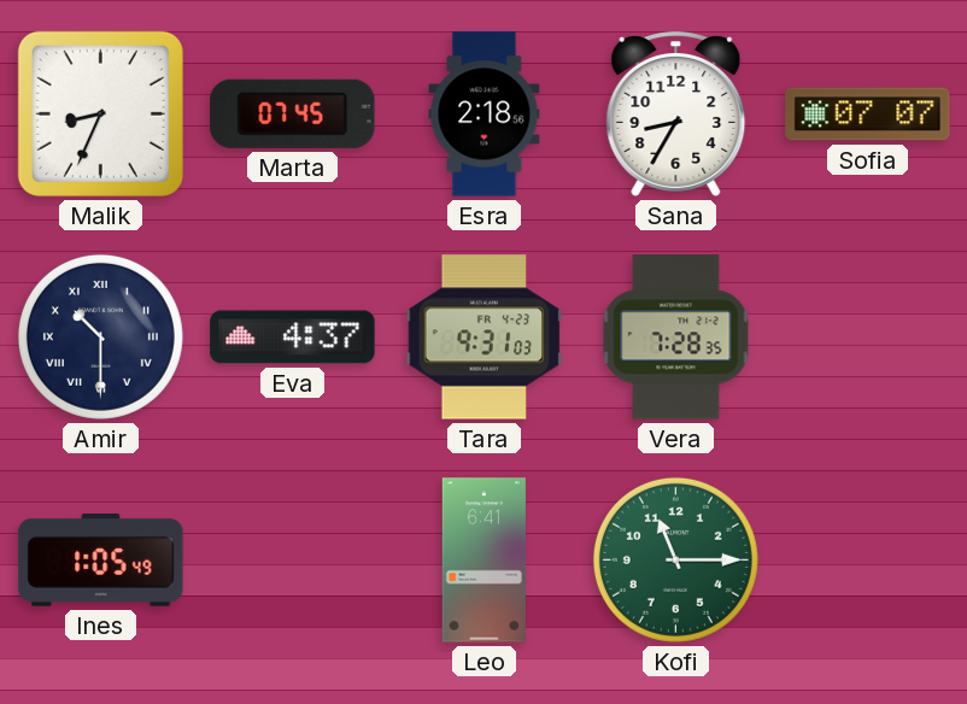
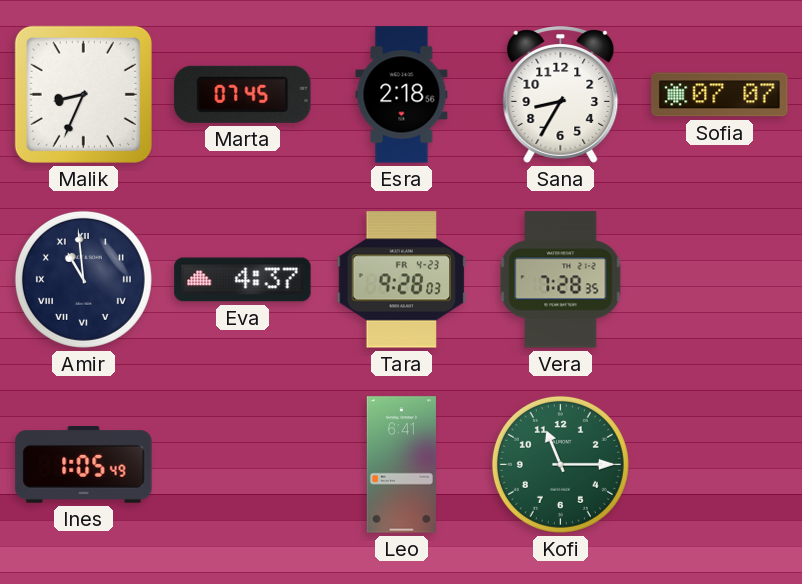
Amir: 10:30 -> 10:59 (83, 279)
Tara: 9:31 -> 9:28 (402, 280)
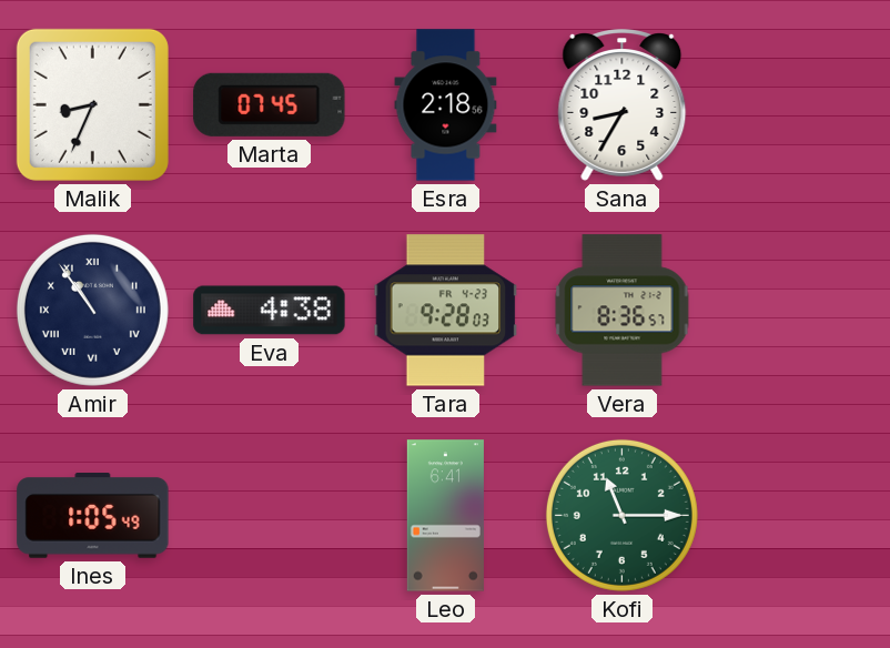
Sofia: 07:07 -> none (720, 95)
Amir: 10:59 -> 10:54 (92, 310)
Eva: 4:37 -> 4:38 (270, 311)
Vera: 7:28 -> 8:36 (623, 311)
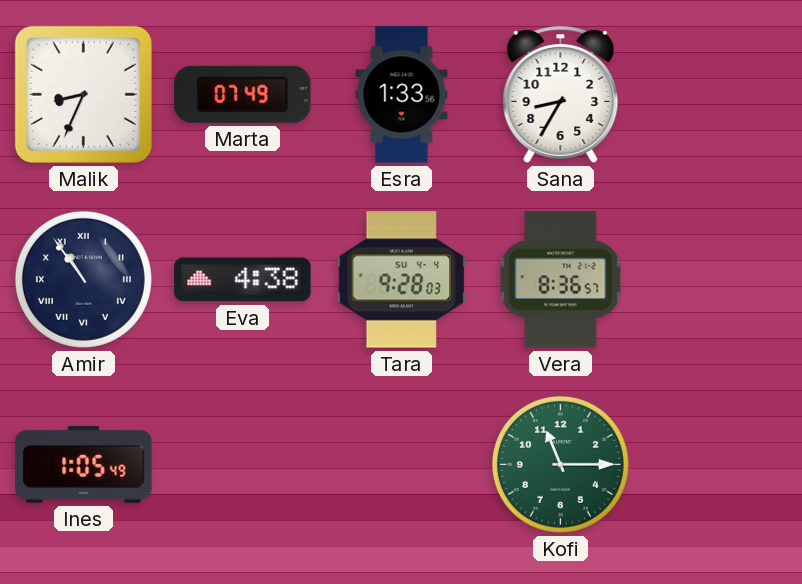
Marta: 07:45 -> 07:49 (243, 94)
Esra: 2:18 -> 1:33 (402, 95)
Tara date: FR 4-23 -> SU 4-4 (402, 280)
Leo: 6:41 -> none (445, 516)
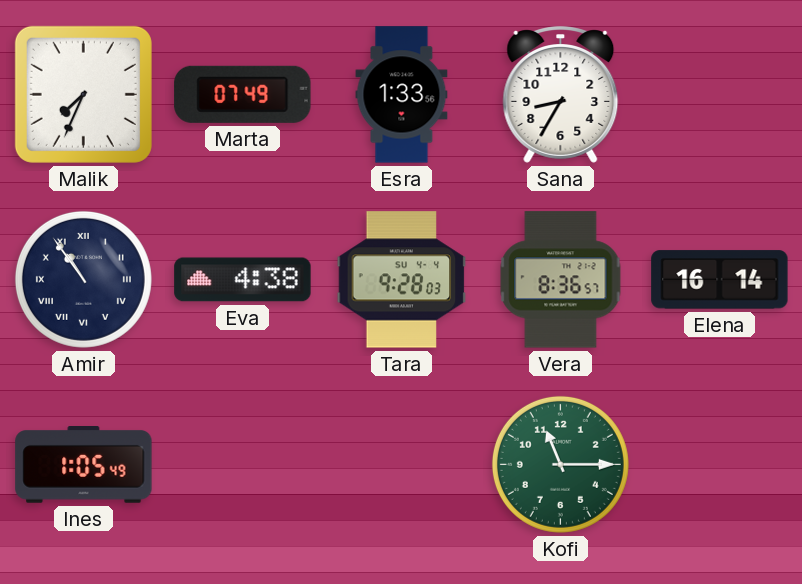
Malik: 8:34 -> 7:34 (83, 94)
Elena: none -> 16:14 (720, 280)
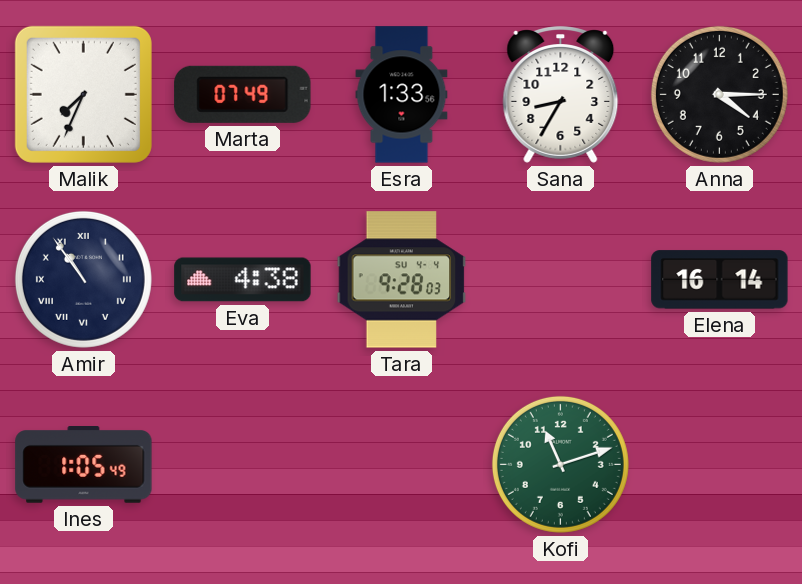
Anna: none -> 4:15 (719, 94)
Vera: 8:36 -> none (561, 280)
Kofi: 11:15 -> 11:12 (560, 464)
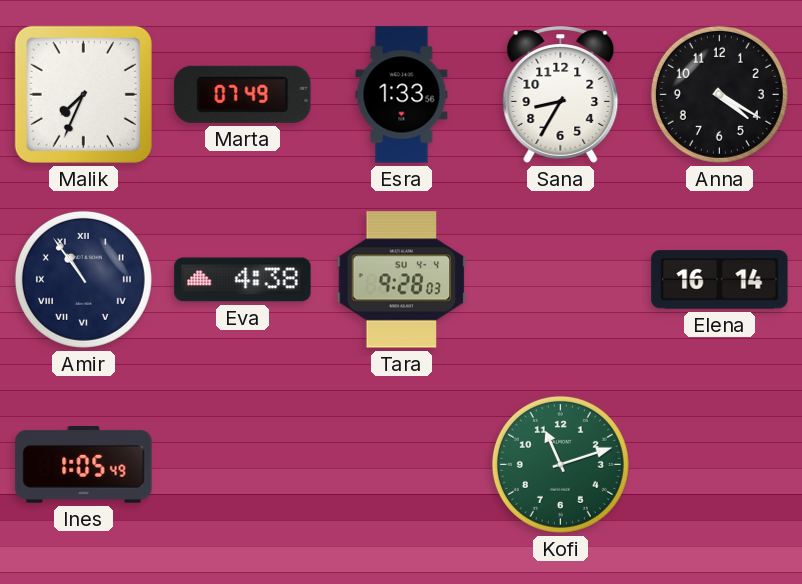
Anna: 4:15 -> 4:20 (719, 94)
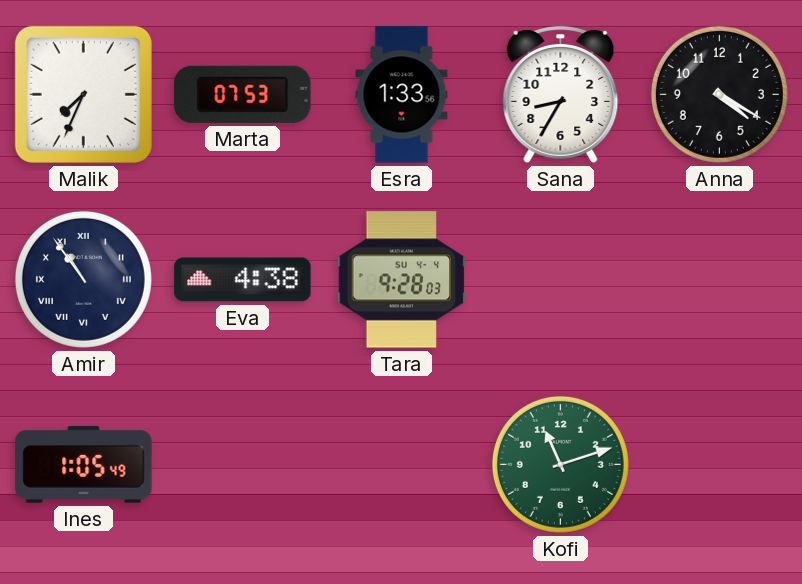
Marta: 07:49 -> 07:53 (243, 94)
Elena: 16:14 -> none (720, 280)
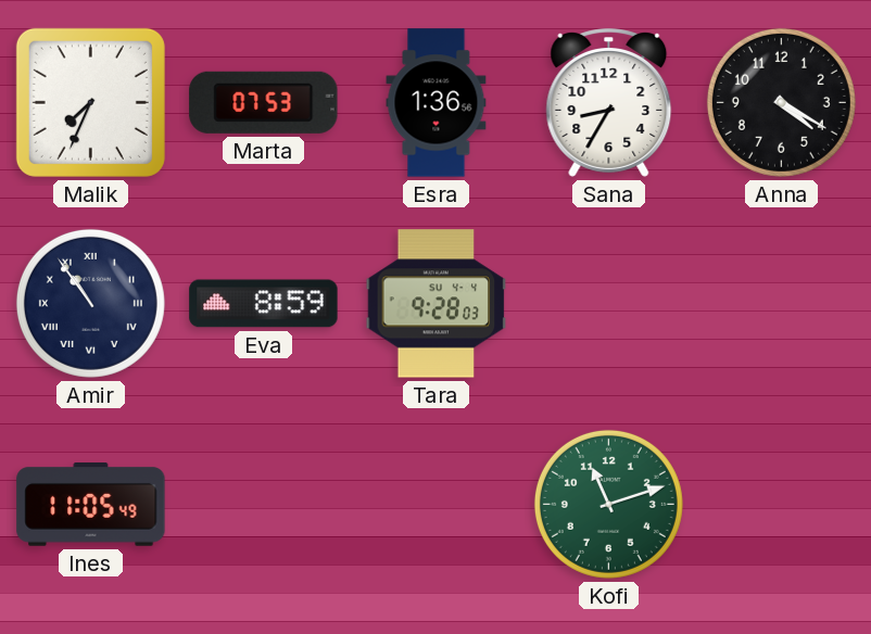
Esra: 1:33 -> 1:36 (437, 103)
Eva: 4:38 -> 8:59 (264, 304)
Ines: 1:05 -> 11:05 (91, 505)
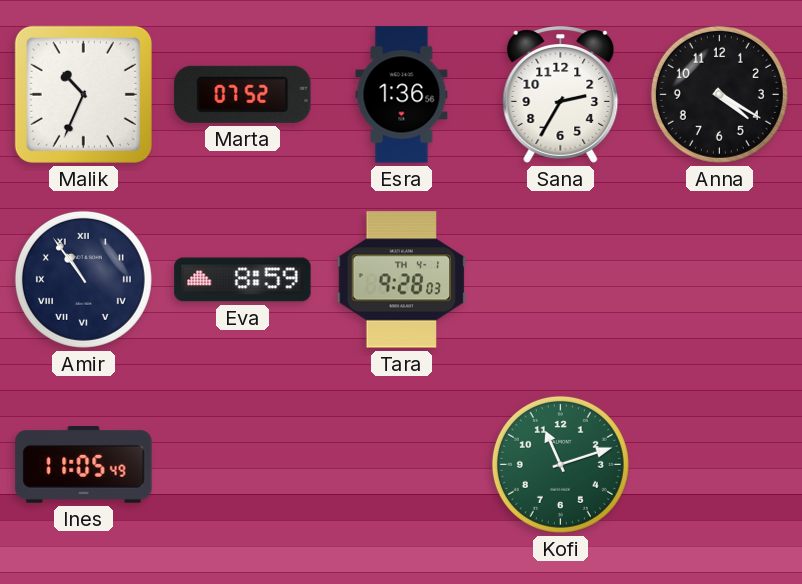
Malik: 7:34 -> 10:34 (83, 94)
Marta: 07:53 -> 07:52 (243, 94)
Sana: 8:35 -> 2:35 (561, 95)
Tara date: SU 4-4 -> TH 4-1 (402, 280)
